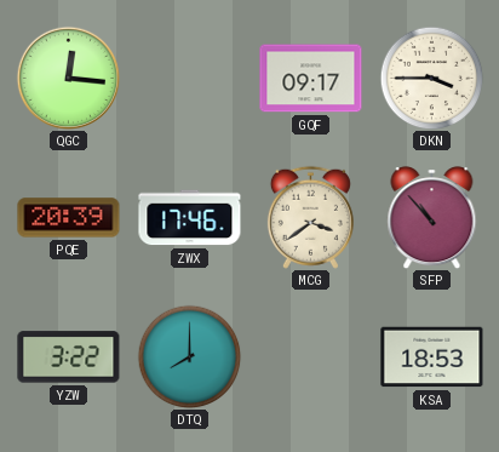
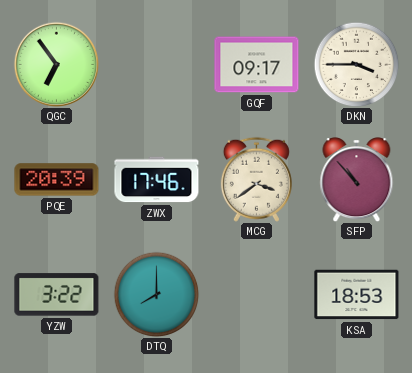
QGC: 12:16 -> 6:54 (56, 64)
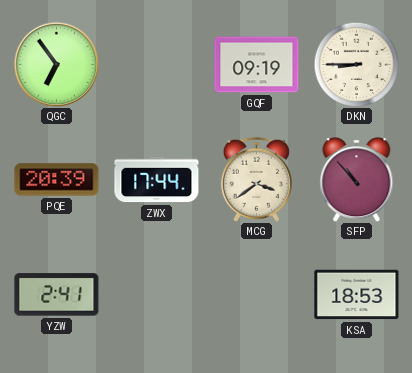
GQF: 09:17 -> 09:19 (257, 65)
DKN: 3:45 -> 8:45 (356, 64)
ZWX: 17:46 -> 17:44 (157, 180)
YZW: 3:22 -> 2:41 (57, 295)
DTQ: 8:00 -> none (156, 294)
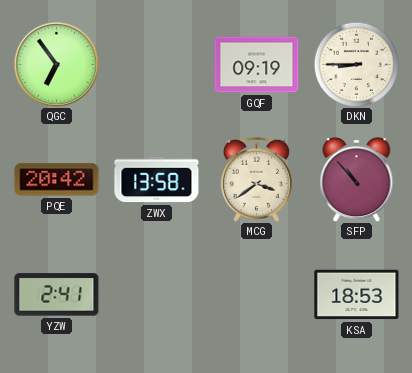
PQE: 20:39 -> 20:42 (57, 180)
ZWX: 17:44 -> 13:58 (157, 180)
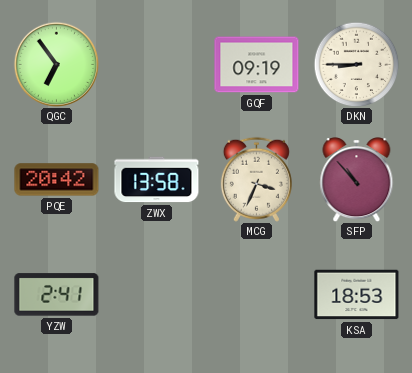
MCG: 3:39 -> 3:34 (256, 179)
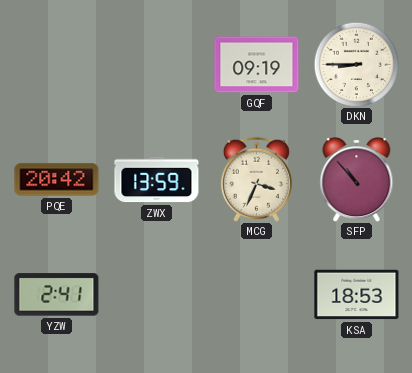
QGC: 6:54 -> none (56, 64)
ZWX: 13:58 -> 13:59 (157, 180)
